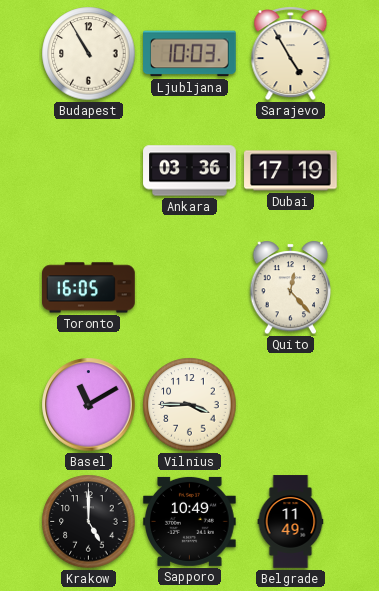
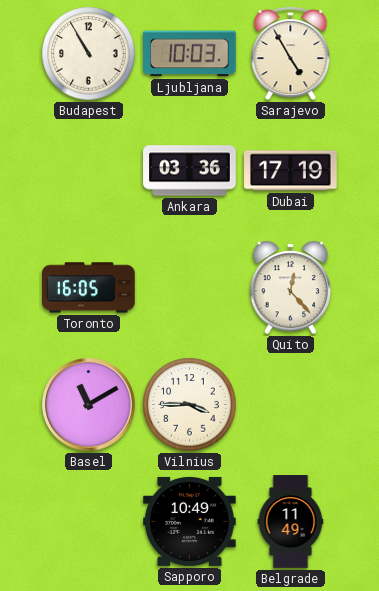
Krakow: 5:00 -> none (89, 522)
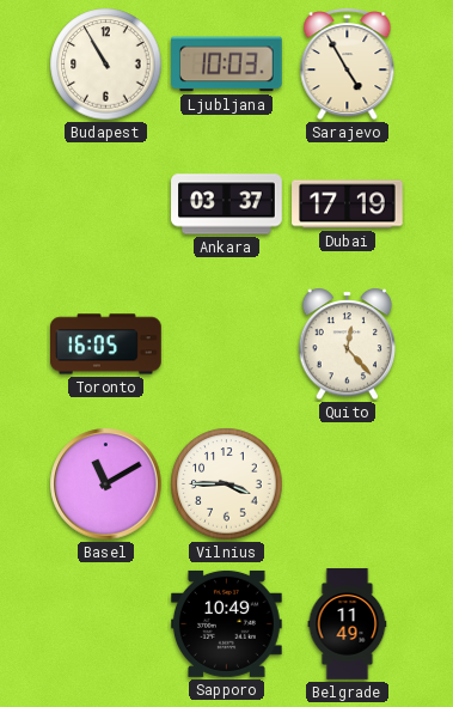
Ankara: 03:36 -> 03:37 (227, 205)
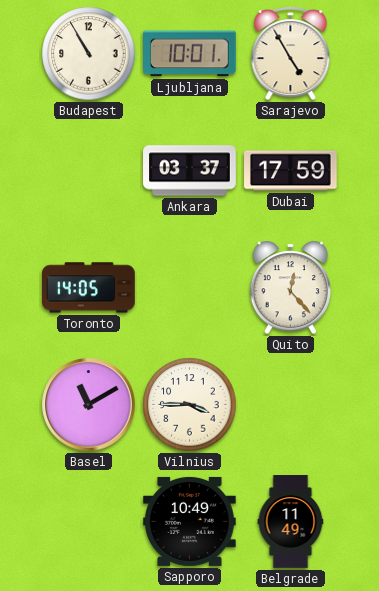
Ljubljana: 10:03 -> 10:01 (190, 54)
Dubai: 17:19 -> 17:59 (291, 171)
Toronto: 16:05 -> 14:05 (89, 288)
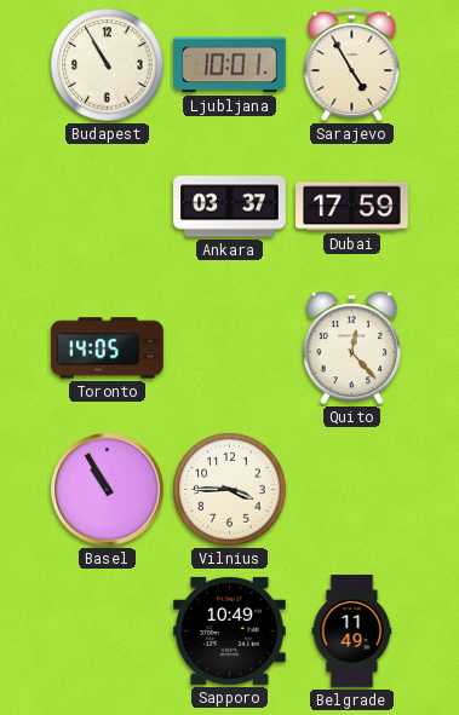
Basel: 11:10 -> 10:55 (108, 490)
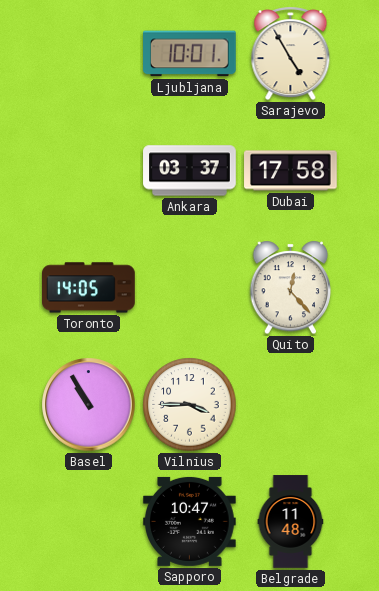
Budapest: 10:55 -> none (108, 65)
Dubai: 17:59 -> 17:58 (291, 171)
Sapporo: 10:49 -> 10:47 (190, 521)
Belgrade: 11:49 -> 11:48 (291, 522)
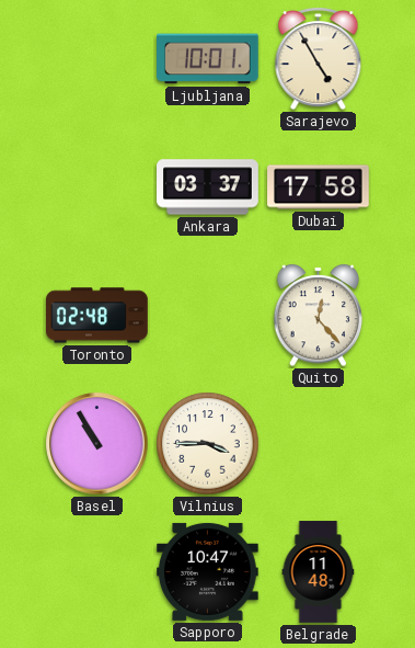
Toronto: 14:05 -> 02:48 (97, 316)
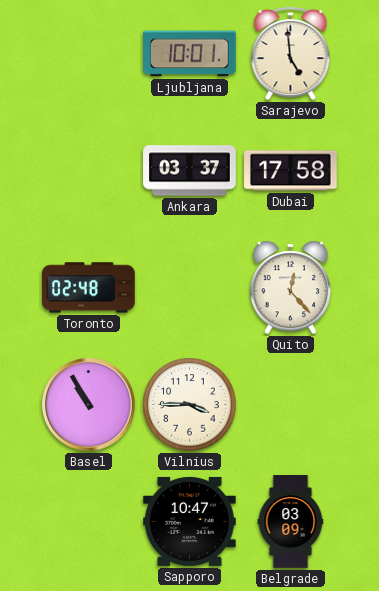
Sarajevo: 4:55 -> 4:59 (291, 54)
Belgrade: 11:48 -> 03:09 (291, 522)
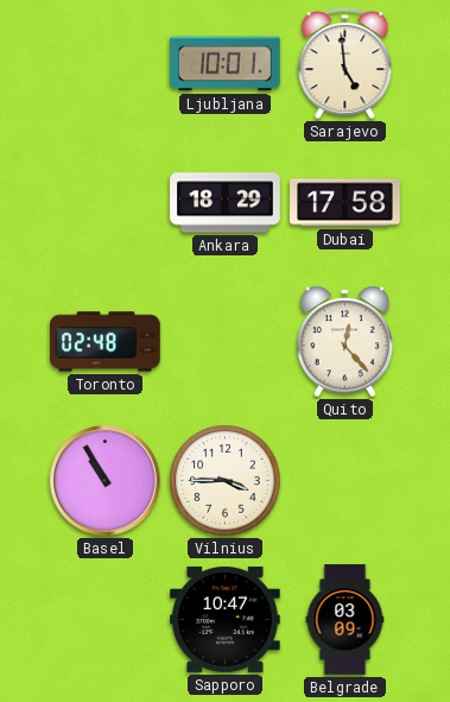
Ankara: 03:37 -> 18:29 (226, 203)
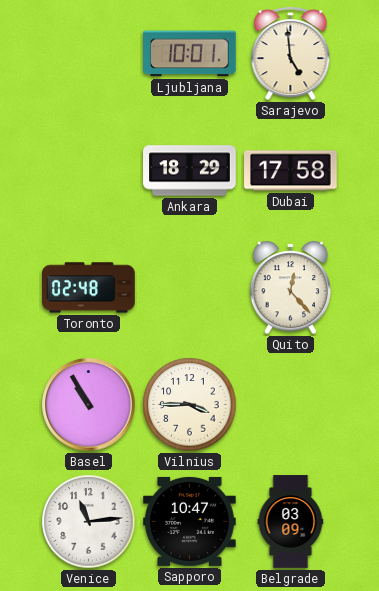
Venice: none -> 11:14 (89, 522)
